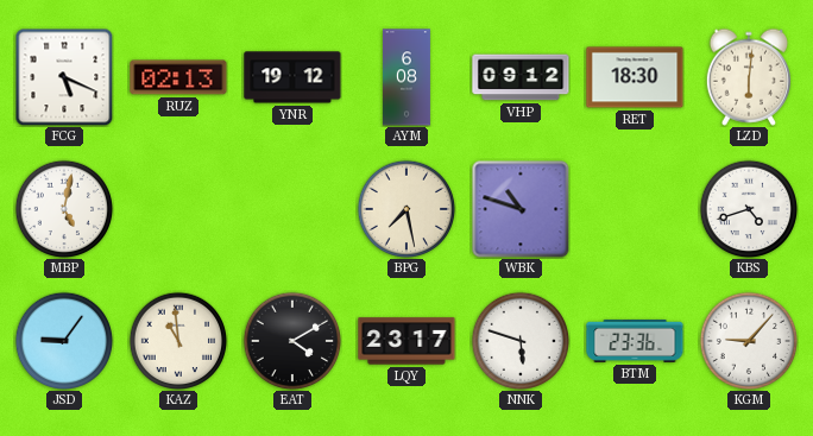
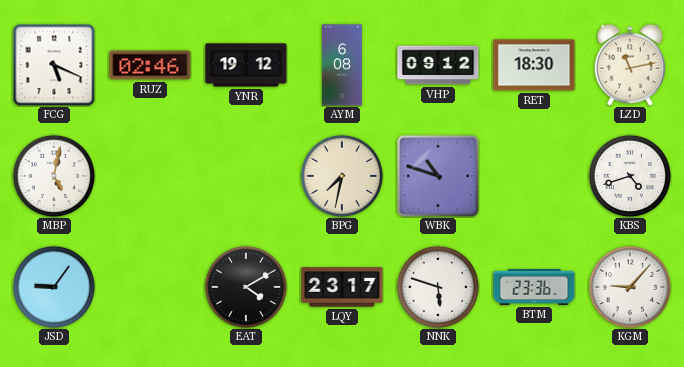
RUZ: 02:13 -> 02:46 (150, 65)
LZD: 6:01 -> 11:13 (629, 65)
BPG: 7:28 -> 7:32 (342, 176)
KAZ: 10:59 -> none (178, 341)
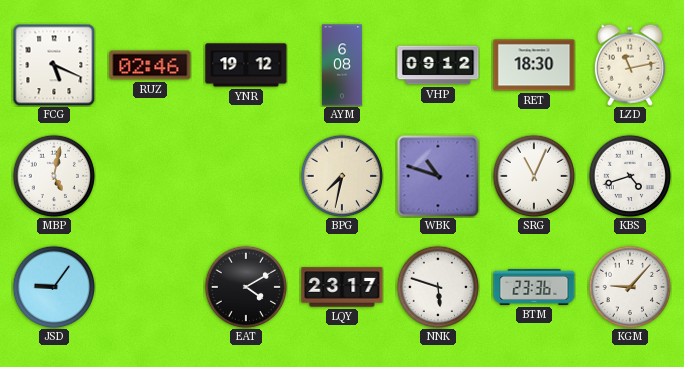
SRG: none -> 11:04 (534, 176)
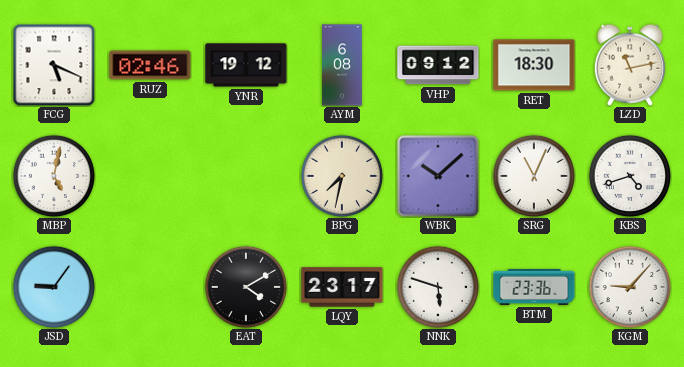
WBK: 10:48 -> 10:08 (438, 176)
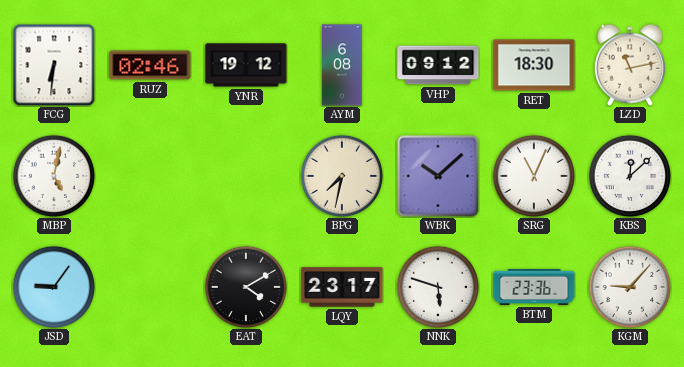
FCG: 5:19 -> 6:31 (54, 65)
KBS: 4:42 -> 12:08 (630, 176)
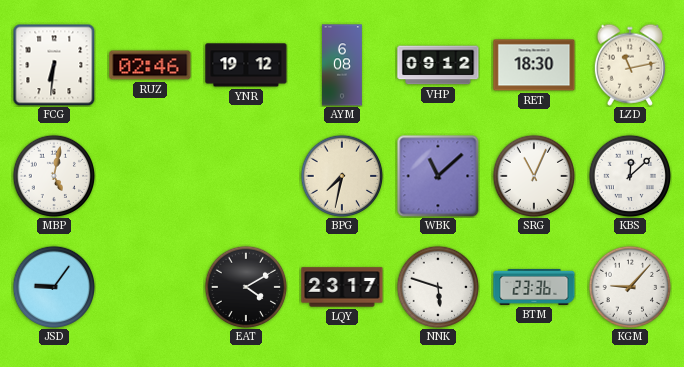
WBK: 10:08 -> 11:08 (438, 176)
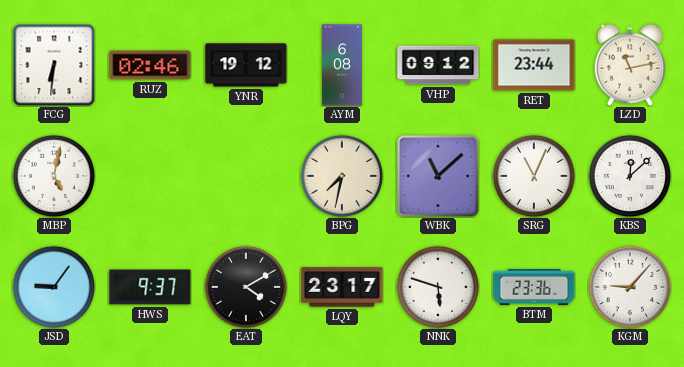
RET: 18:30 -> 23:44 (534, 65)
HWS: none -> 9:37 (150, 287)
